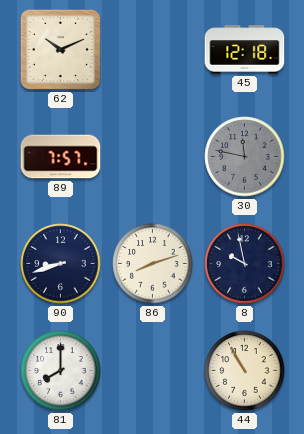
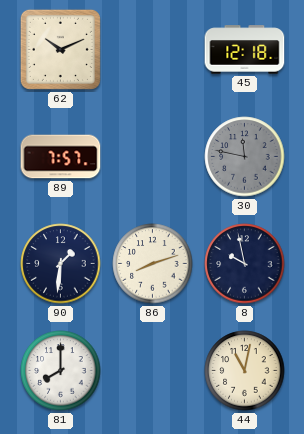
90: 8:42 -> 1:31 (61, 264)
44: 10:55 -> 11:02 (245, 371)
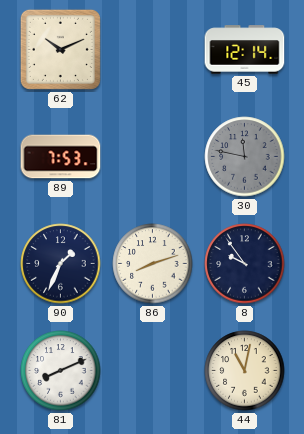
45: 12:18 -> 12:14 (245, 50)
89: 7:57 -> 7:53 (61, 157)
90: 1:31 -> 1:34 (61, 264)
8: 9:58 -> 9:54 (245, 264)
81: 8:00 -> 8:11 (61, 371)
